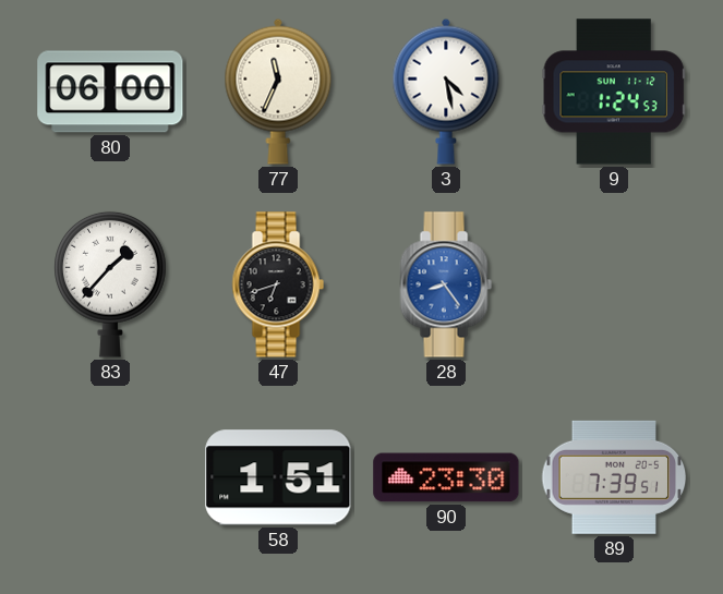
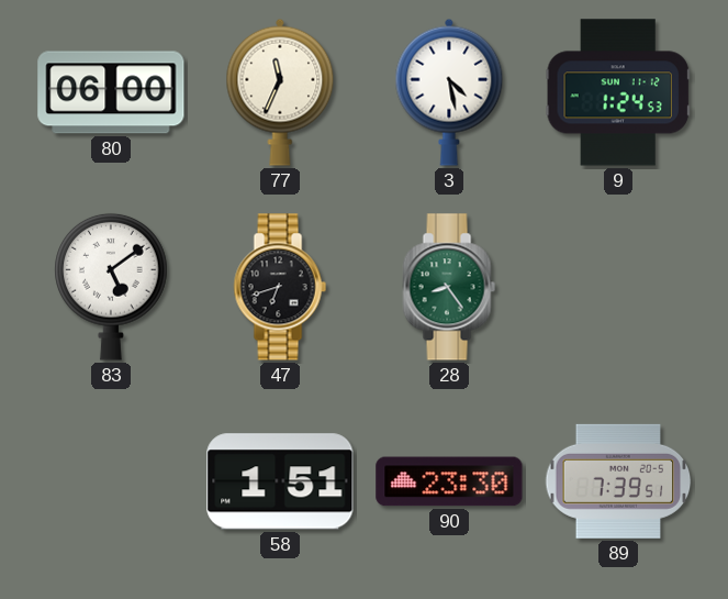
83: 1:37 -> 5:09 (111, 287)
28 dial: blue -> green (449, 287)
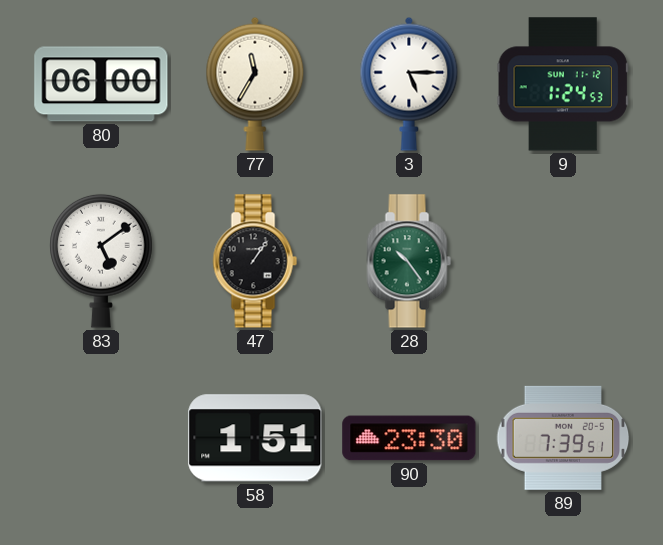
77: 11:34 -> 11:35 (255, 84)
3: 4:28 -> 5:15 (409, 84)
47: 6:42 -> 1:06 (255, 261)
28: 8:24 -> 10:24 (409, 261)
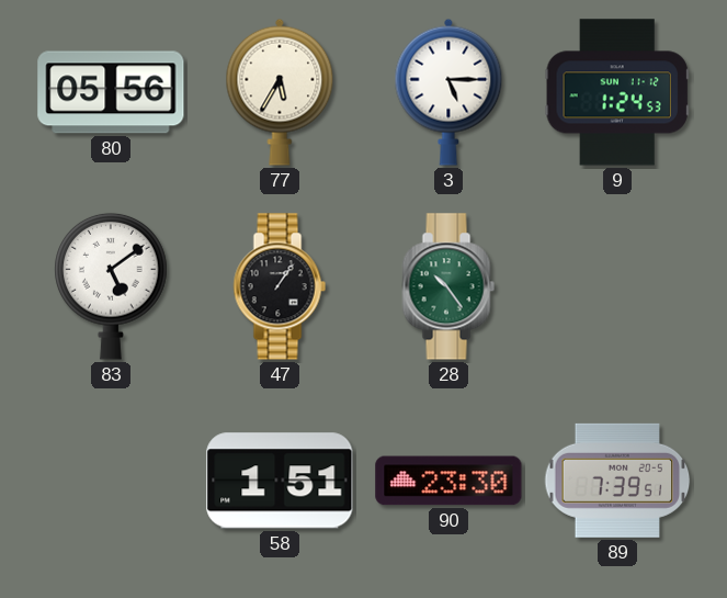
80: 06:00 -> 05:56 (111, 92)
77: 11:35 -> 5:35 (280, 92)
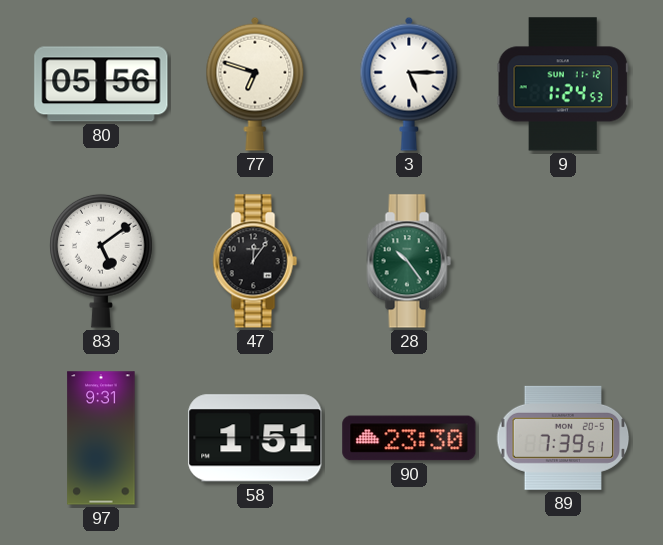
77: 5:35 -> 6:48 (255, 84)
47: 1:06 -> 12:06 (255, 261)
97: none -> 9:31 (101, 438)
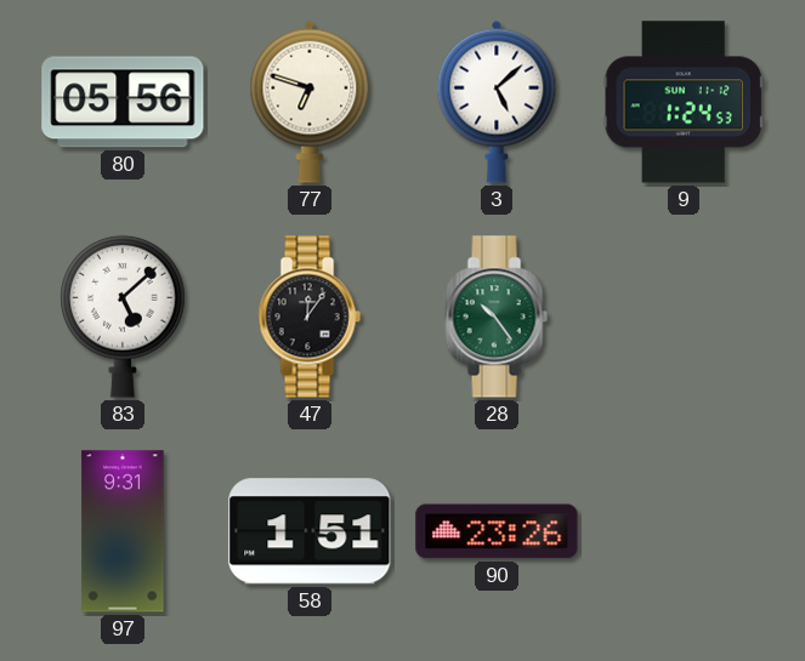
3: 5:15 -> 5:08 (497, 102)
83: 5:09 -> 5:08 (123, 317)
90: 23:30 -> 23:26 (497, 531)
89: 7:39 -> none (563, 438)
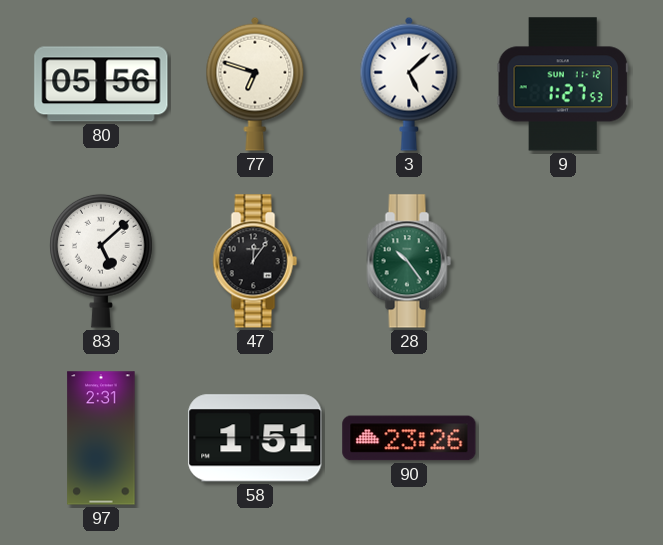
9: 1:24 -> 1:27 (563, 84)
97: 9:31 -> 2:31 (101, 438)
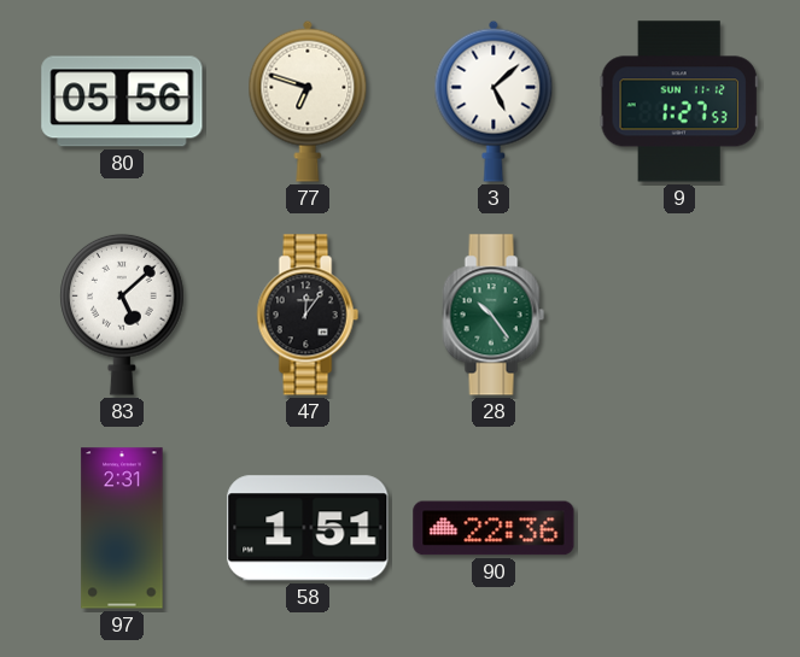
90: 23:26 -> 22:36 (494, 528)
